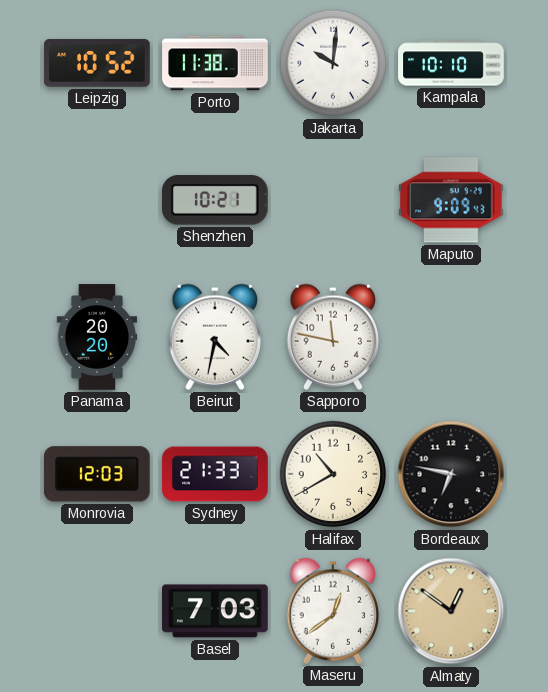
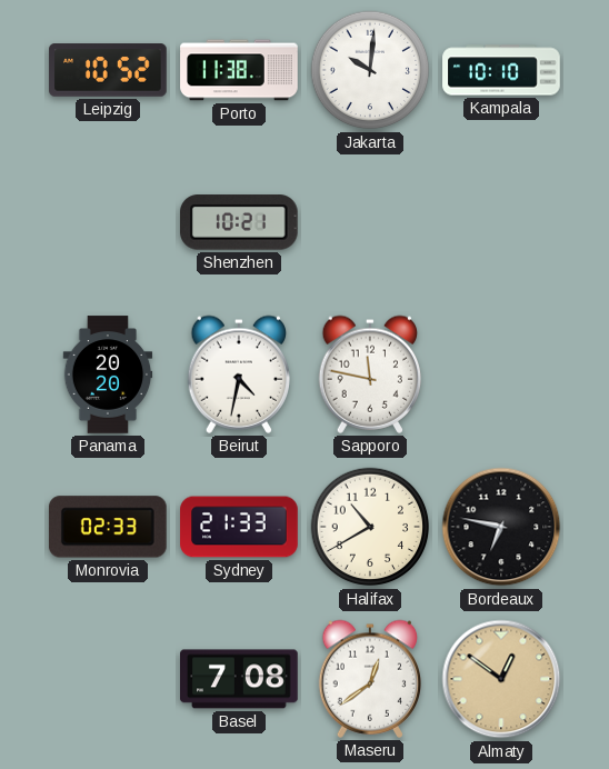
Maputo: 9:09 -> none (452, 200)
Monrovia: 12:03 -> 02:33 (108, 527)
Basel: 7:03 -> 7:08 (239, 679)
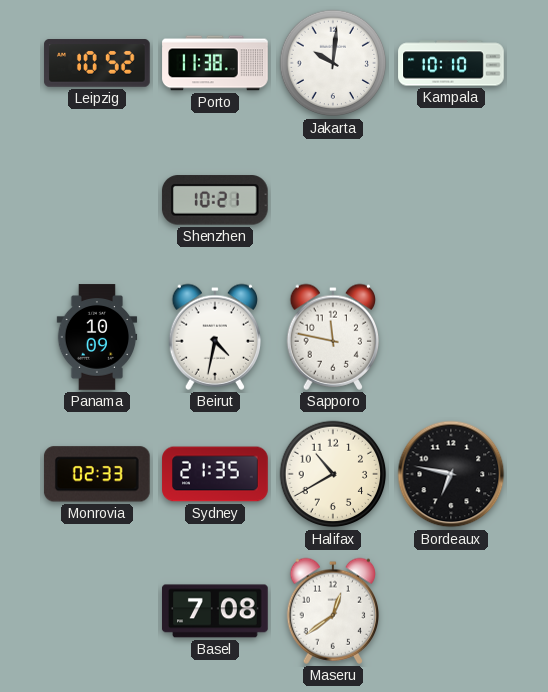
Panama: 20:20 -> 10:09 (97, 337)
Sydney: 21:33 -> 21:35 (215, 474)
Almaty: 12:51 -> none (501, 679)
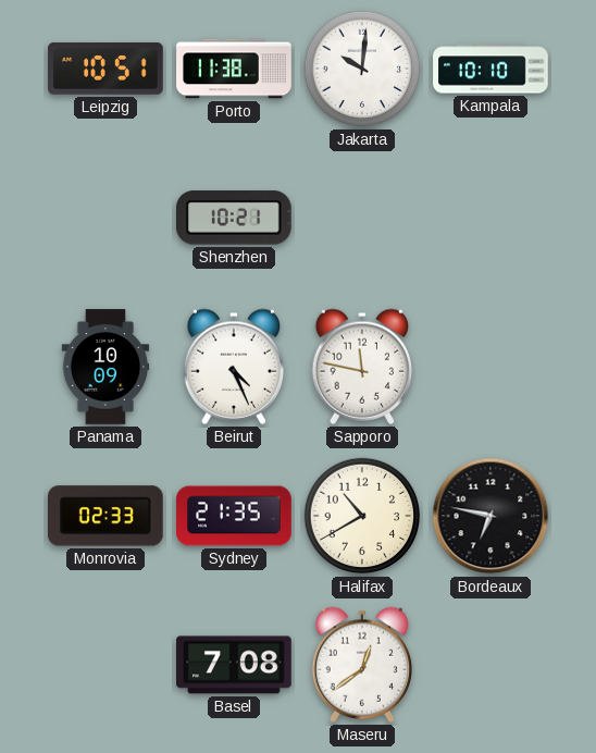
Leipzig: 10:52 -> 10:51 (105, 69)
Beirut: 4:32 -> 4:26 (234, 367)
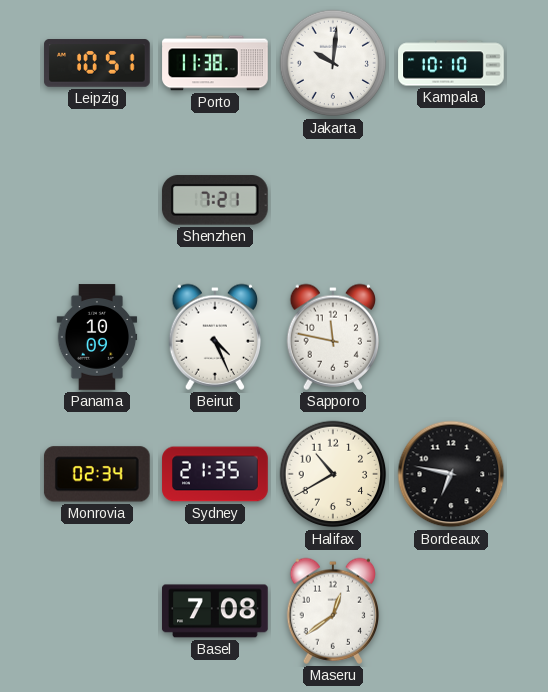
Shenzhen: 10:21 -> 7:21 (215, 200)
Monrovia: 02:33 -> 02:34 (97, 474)
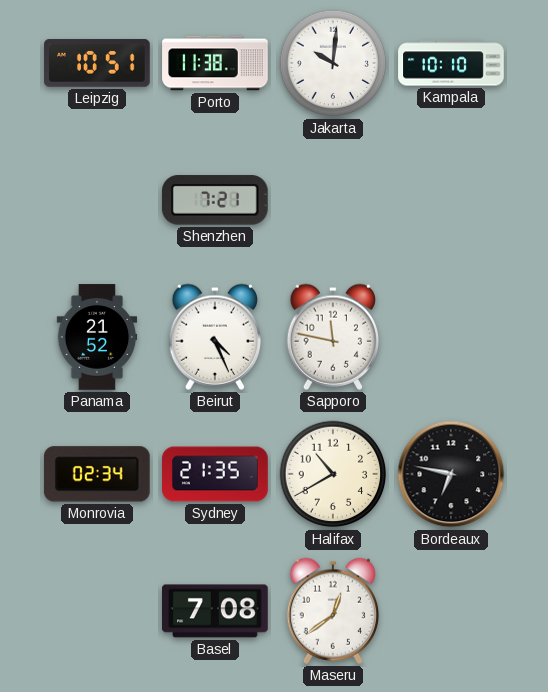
Panama: 10:09 -> 21:52 (97, 337)
